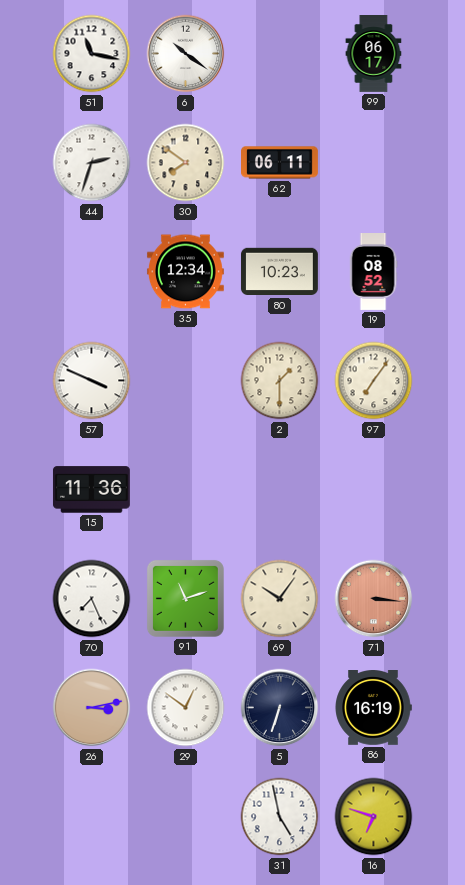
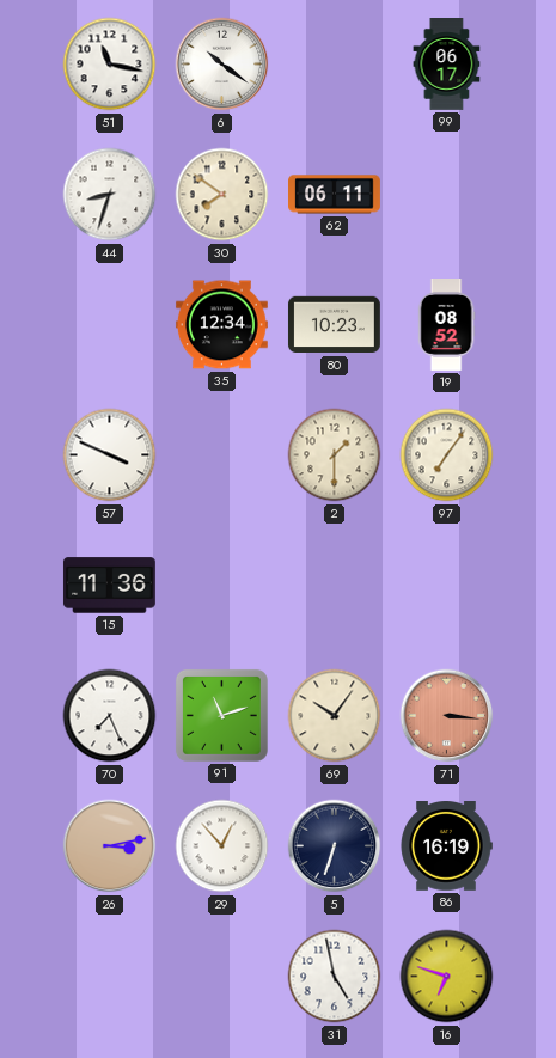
44: 2:33 -> 8:33 (110, 195)
29: 12:51 -> 12:53 (222, 846)
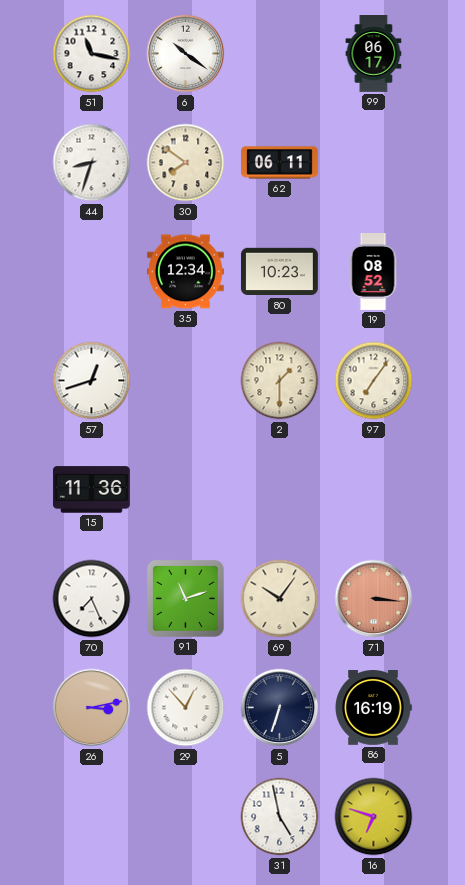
57: 3:49 -> 12:42 (92, 381)
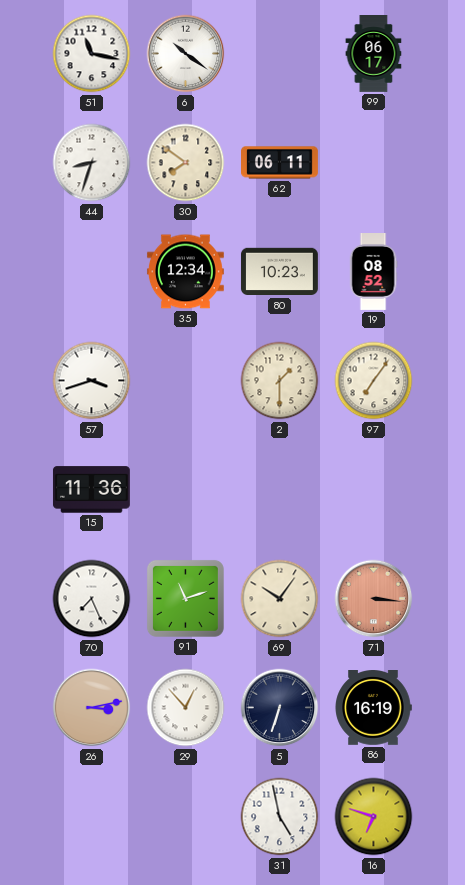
57: 12:42 -> 3:42 (92, 381)
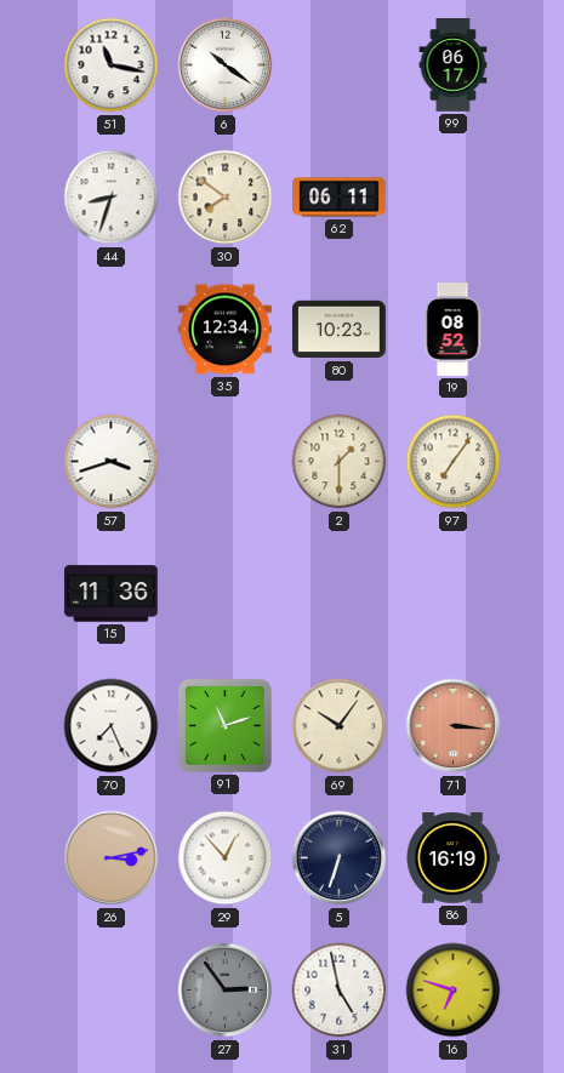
27: none -> 2:54 (226, 991)
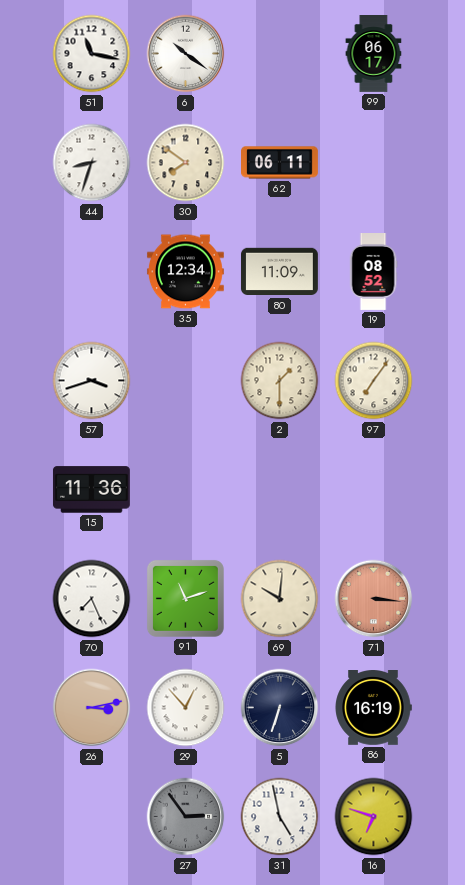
80: 10:23 -> 11:09 (279, 272)
69: 10:06 -> 10:01 (280, 599)
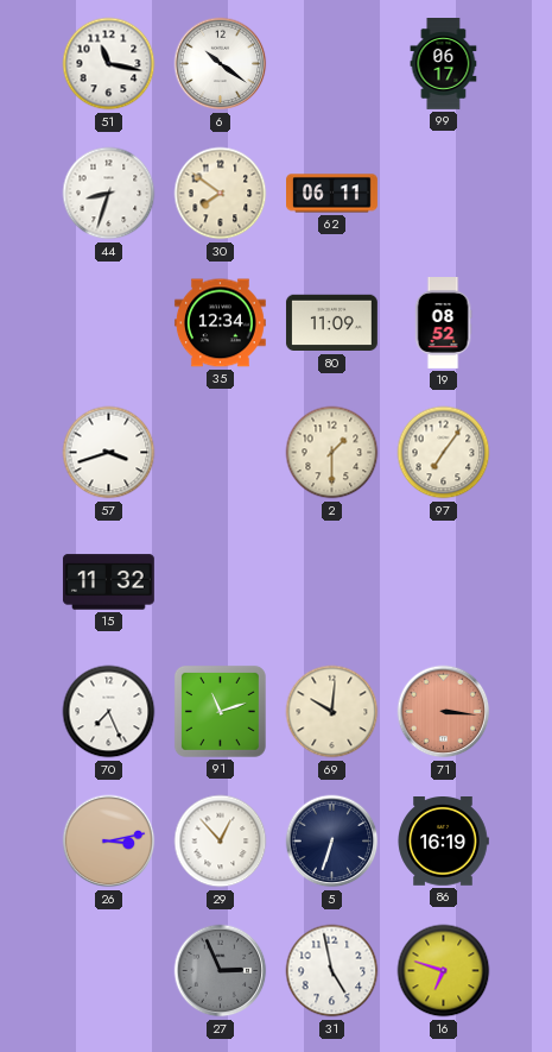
15: 11:36 -> 11:32 (108, 582)
27: 2:54 -> 2:56 (221, 971)
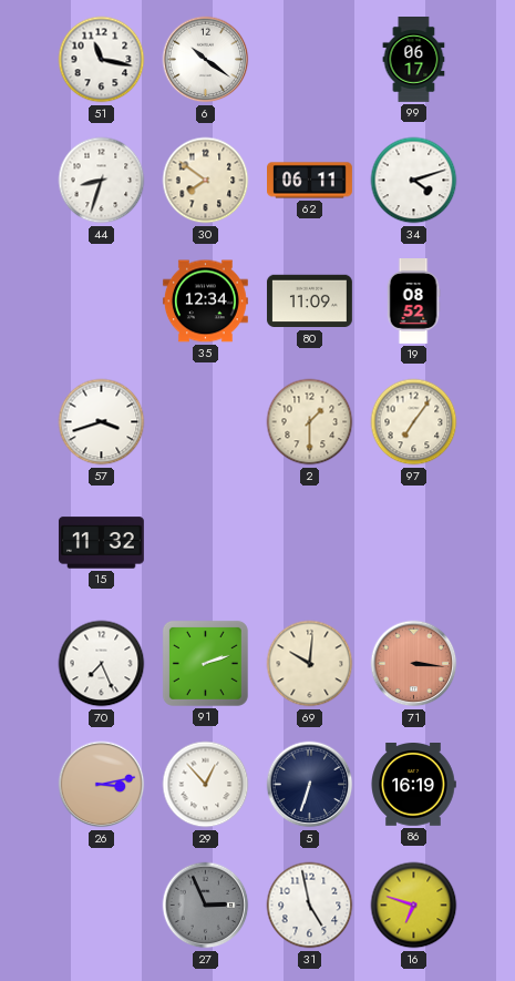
34: none -> 4:12 (414, 181)
91: 11:12 -> 2:12 (205, 663)
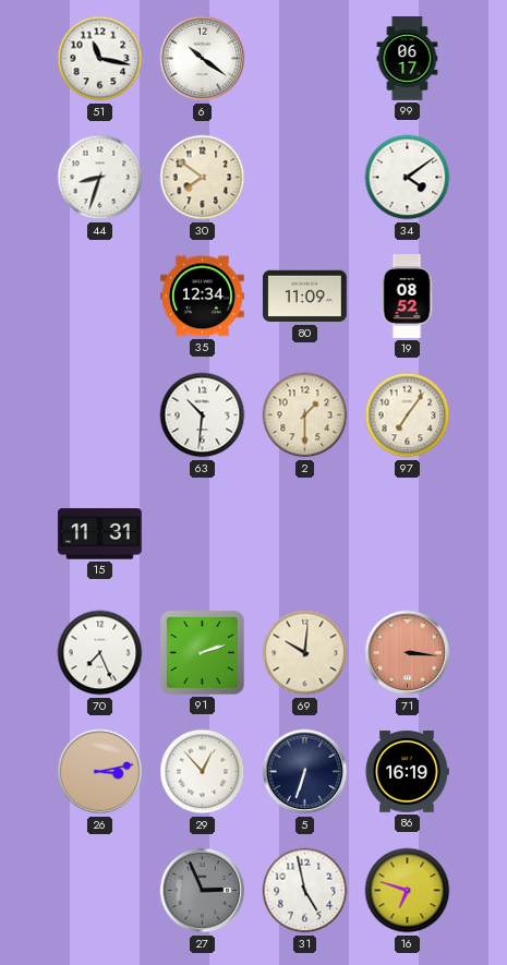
62: 06:11 -> none (310, 181)
34: 4:12 -> 4:09 (408, 178)
57: 3:42 -> none (102, 422)
63: none -> 10:31 (203, 415)
15: 11:32 -> 11:31 (99, 534)
